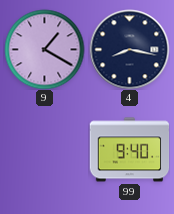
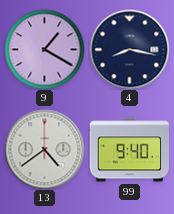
13: none -> 4:39 (44, 149)
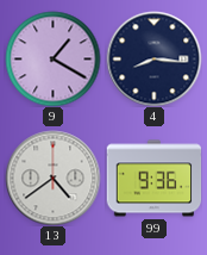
4: 8:17 -> 8:16 (153, 58)
99: 9:40 -> 9:36 (153, 179)
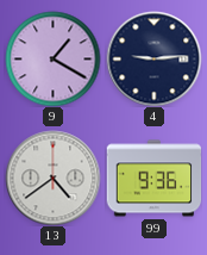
4: 8:16 -> 9:14 (153, 58)
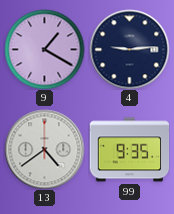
99: 9:36 -> 9:35 (129, 150)
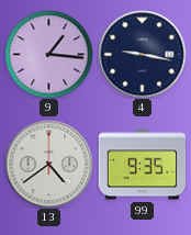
9: 1:20 -> 1:16 (48, 54)
4: 9:14 -> 9:17 (142, 54)
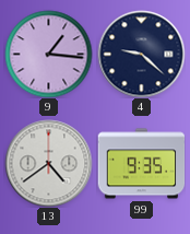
4: 9:17 -> 9:22 (141, 54)
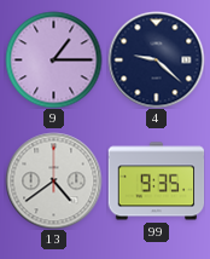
9: 1:16 -> 1:15 (53, 59)
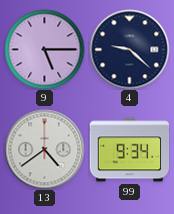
9: 1:15 -> 5:15 (44, 49)
99: 9:35 -> 9:34 (129, 150)
